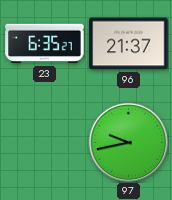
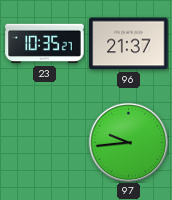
23: 6:35 -> 10:35 (45, 44)
97: 9:43 -> 9:44 (128, 142)
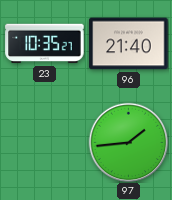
96: 21:37 -> 21:40 (129, 44)
97: 9:44 -> 1:44 (128, 142)
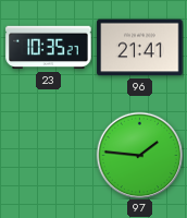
96: 21:40 -> 21:41 (140, 48)
97: 1:44 -> 1:46 (139, 155)
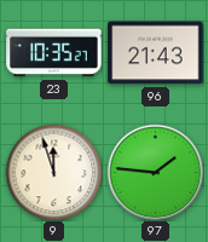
96: 21:41 -> 21:43 (156, 53)
9: none -> 11:57 (53, 172)
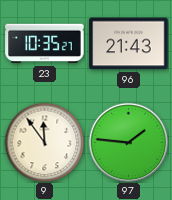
9: 11:57 -> 11:54 (44, 142)
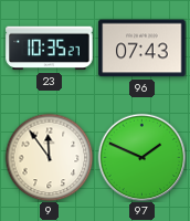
96: 21:43 -> 07:43 (142, 49)
97: 1:46 -> 1:49 (141, 157)
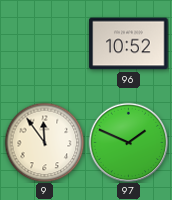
23: 10:35 -> none (50, 49)
96: 07:43 -> 10:52 (129, 44)
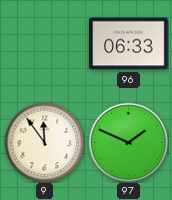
96: 10:52 -> 06:33 (129, 44)
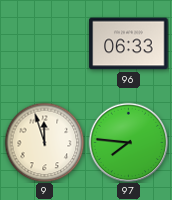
9: 11:54 -> 11:57 (44, 142)
97: 1:49 -> 7:46 (128, 142)
